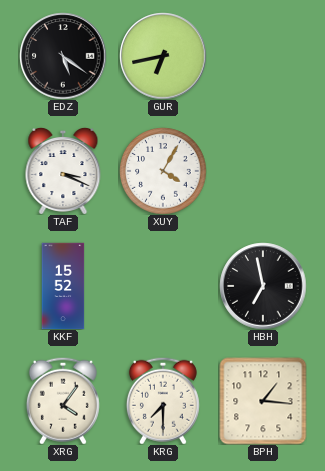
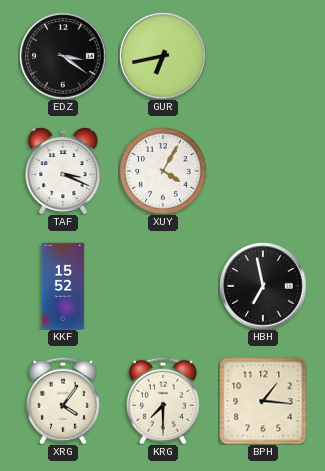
EDZ: 5:21 -> 3:21 (63, 56)
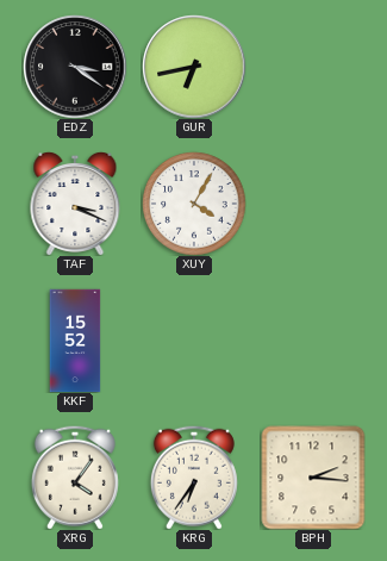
HBH: 6:58 -> none (263, 286)
KRG: 7:30 -> 6:36 (194, 478)
BPH: 1:16 -> 2:16 (313, 478)
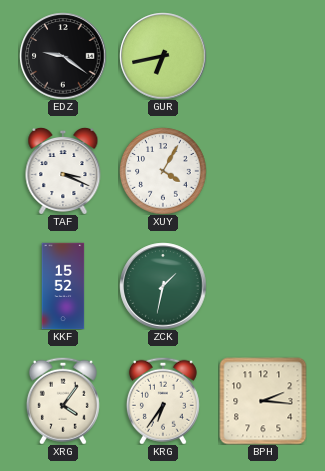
EDZ: 3:21 -> 9:21 (63, 56)
ZCK: none -> 1:32 (163, 286)
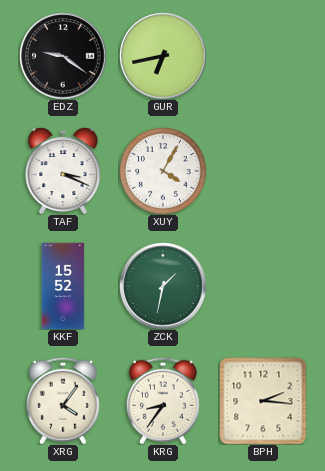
KRG: 6:36 -> 8:36 (163, 401)
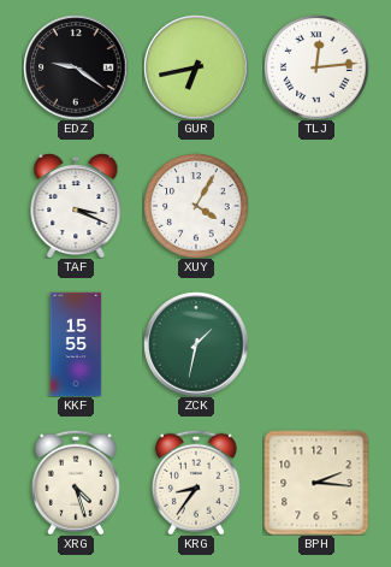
TLJ: none -> 12:14 (316, 67)
KKF: 15:52 -> 15:55 (76, 344)
XRG: 4:06 -> 4:27 (76, 483)
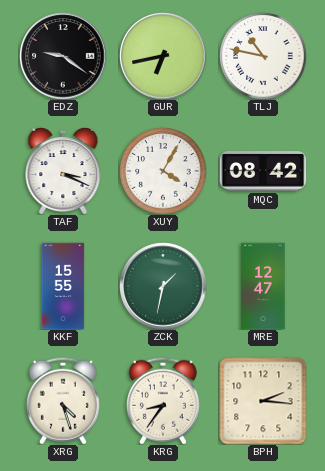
TLJ: 12:14 -> 10:47 (263, 56)
MQC: none -> 08:42 (263, 171)
MRE: none -> 12:47 (263, 286)
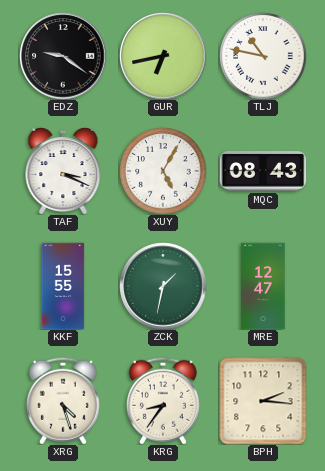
XUY: 4:05 -> 5:05 (163, 171)
MQC: 08:42 -> 08:43 (263, 171)
